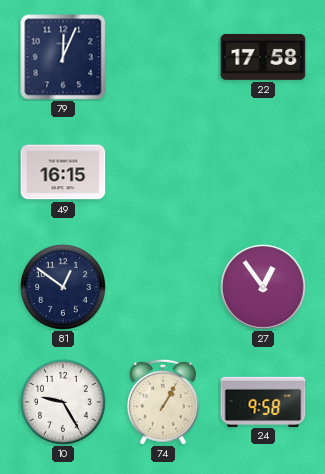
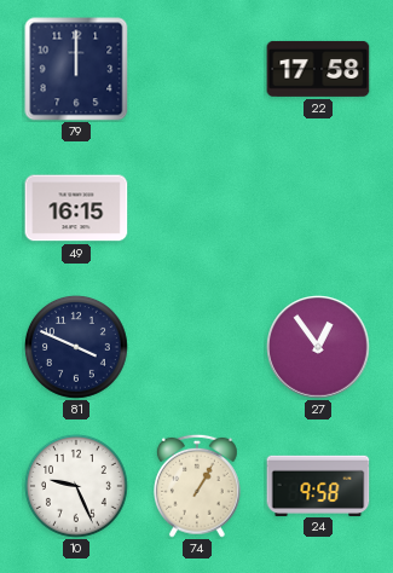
79: 12:04 -> 12:00 (76, 69)
81: 12:51 -> 3:49 (76, 347)
10: 9:25 -> 9:26 (76, 486)
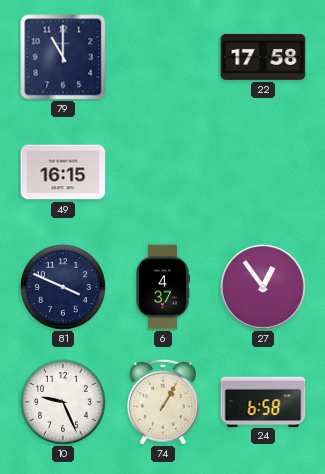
79: 12:00 -> 11:00 (63, 57)
6: none -> 4:37 (163, 287)
24: 9:58 -> 6:58 (263, 401)
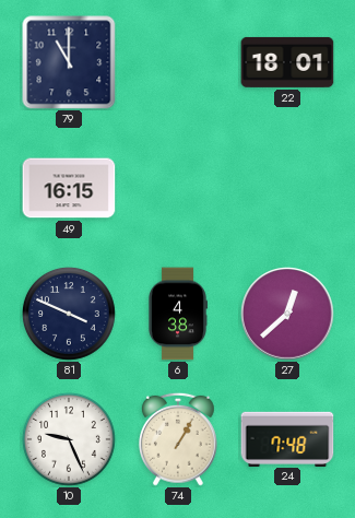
22: 17:58 -> 18:01 (287, 62)
6: 4:37 -> 4:38 (178, 314)
27: 12:54 -> 12:38 (287, 314)
24: 6:58 -> 7:48 (287, 438)
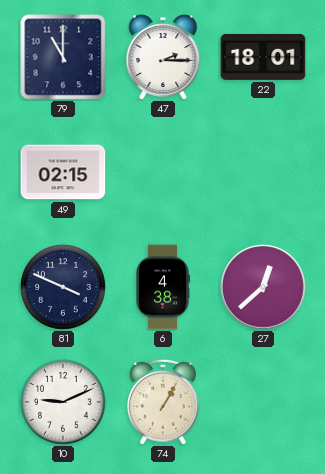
47: none -> 2:15 (163, 57)
49: 16:15 -> 02:15 (63, 172)
10: 9:26 -> 9:11 (63, 402)
24: 7:48 -> none (287, 438)
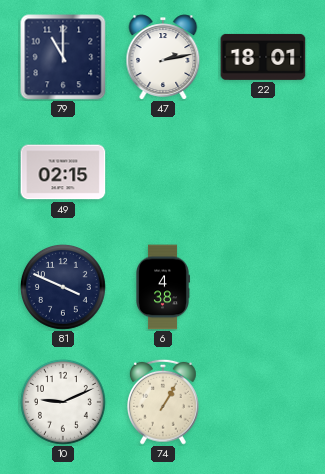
47: 2:15 -> 2:13 (163, 57)
27: 12:38 -> none (263, 287)
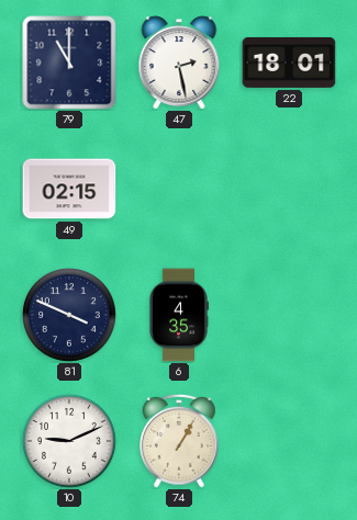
47: 2:13 -> 2:28 (179, 63)
6: 4:38 -> 4:35 (179, 315)
